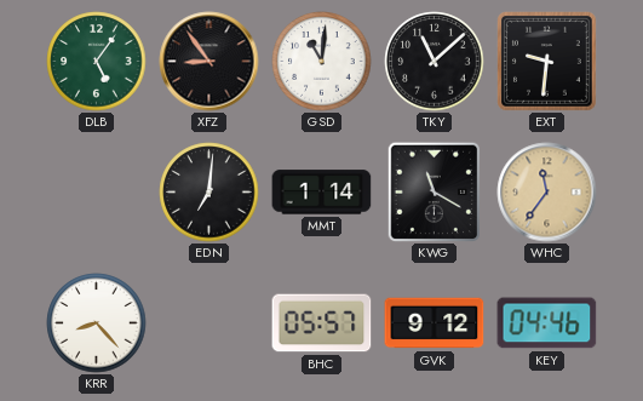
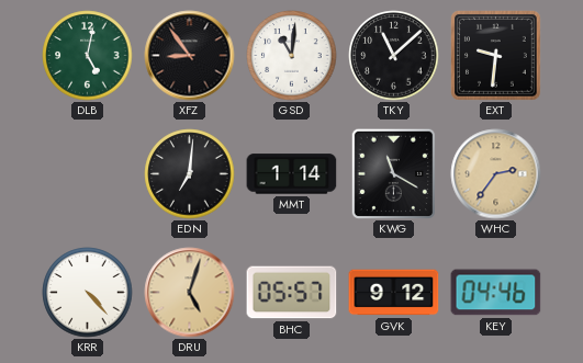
DLB: 5:06 -> 5:02 (88, 56)
WHC: 11:36 -> 2:36 (496, 174)
KRR: 8:23 -> 4:23 (88, 293)
DRU: none -> 5:03 (190, 293)
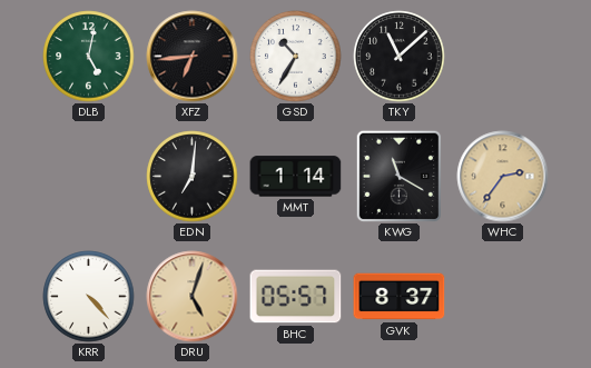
XFZ: 8:54 -> 6:44 (193, 57)
GSD: 11:01 -> 10:35 (296, 57)
EXT: 9:31 -> none (496, 56)
GVK: 9:12 -> 8:37 (400, 297)
KEY: 04:46 -> none (496, 293)
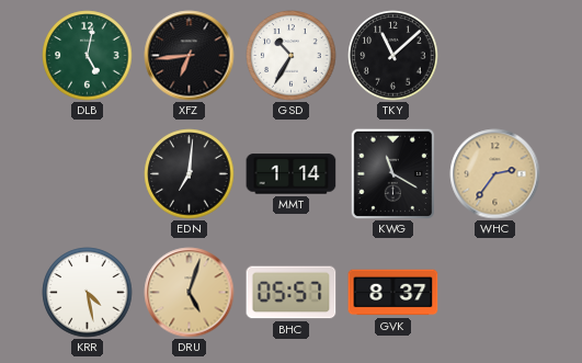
KRR: 4:23 -> 4:28 (88, 293)
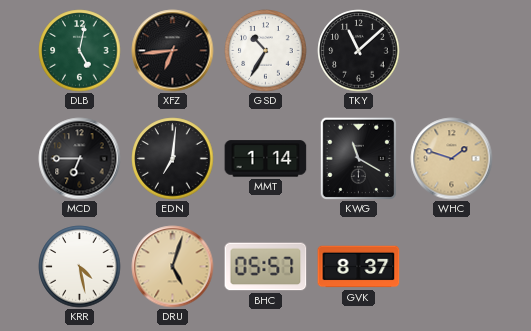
MCD: none -> 6:45 (80, 159)
WHC: 2:36 -> 1:48 (452, 159)
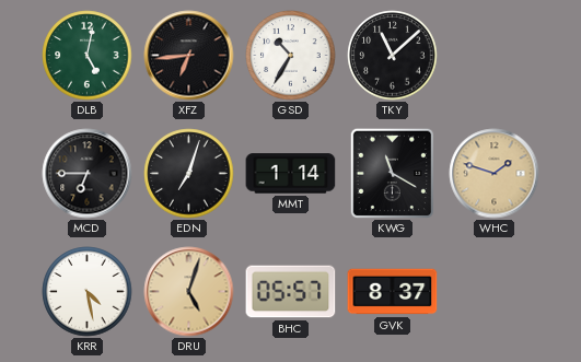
EDN: 7:01 -> 7:03 (189, 174)
